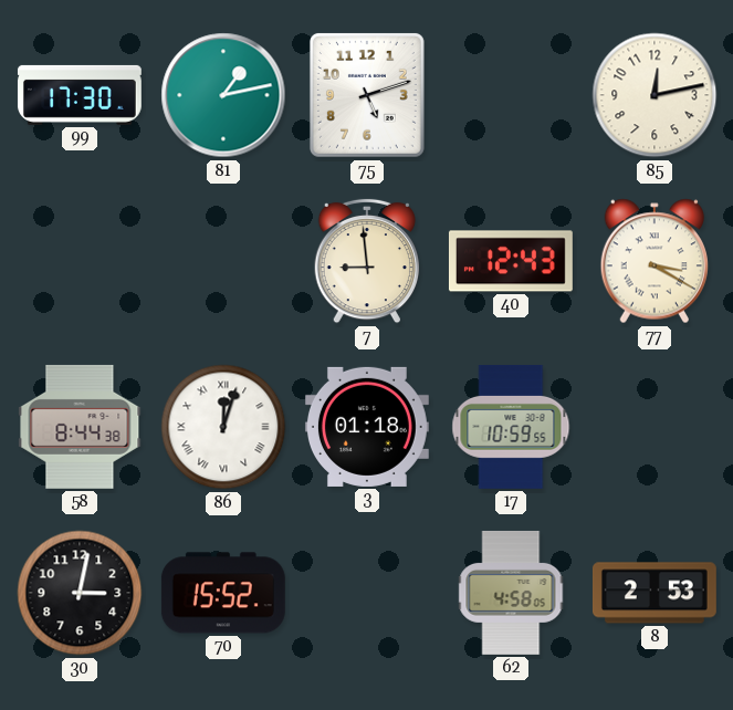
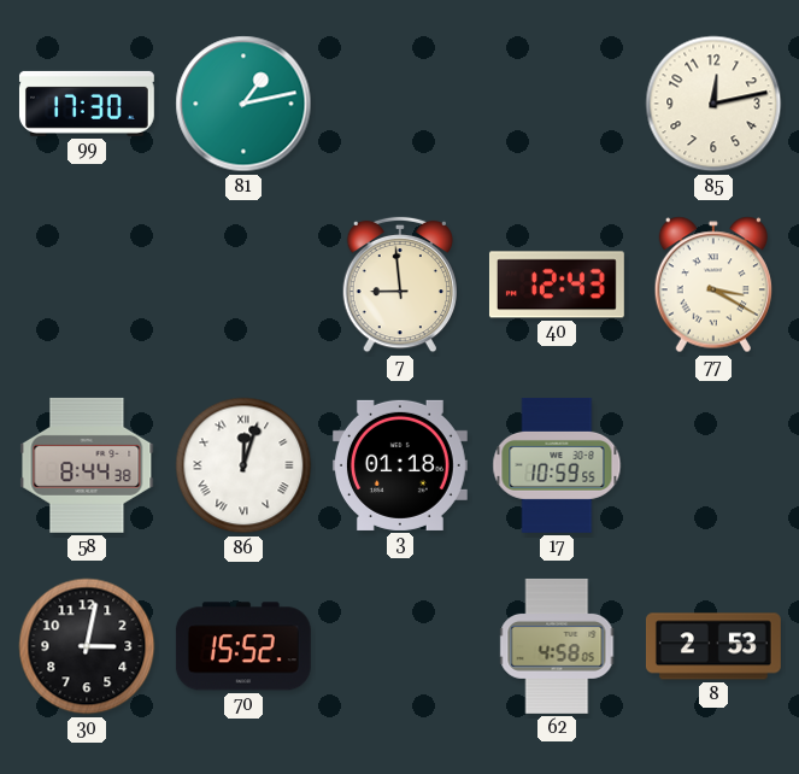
75: 5:12 -> none (367, 95)
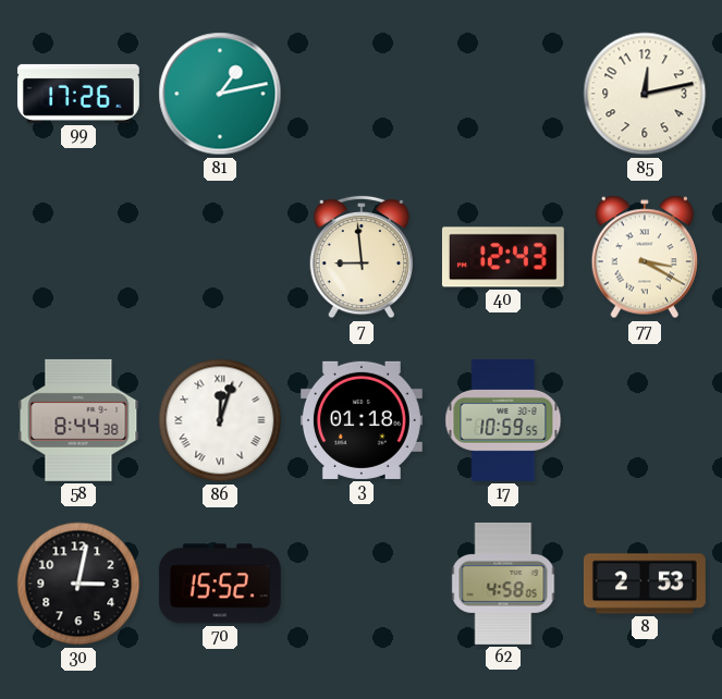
99: 17:30 -> 17:26 (78, 94)
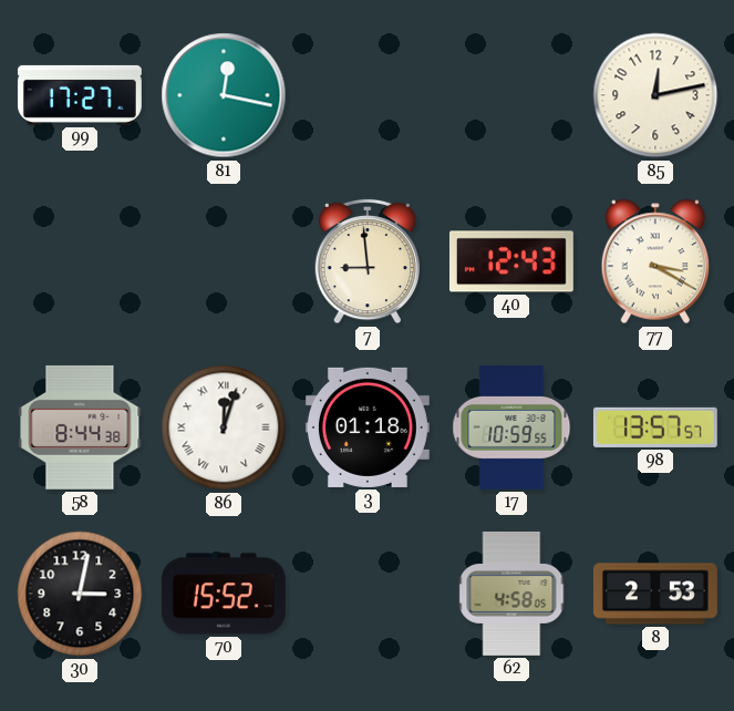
99: 17:26 -> 17:27 (80, 95)
81: 1:13 -> 12:17 (224, 95)
98: none -> 13:57 (655, 427)
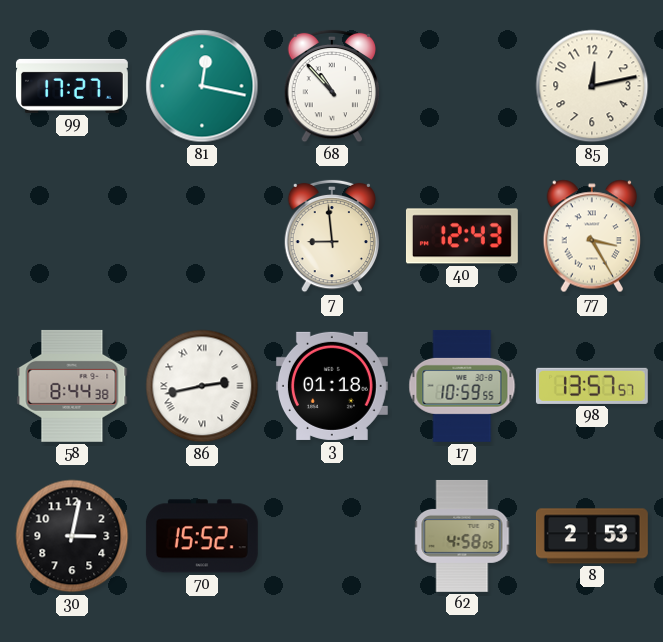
68: none -> 10:53 (331, 86)
77: 3:20 -> 3:25 (591, 236)
86: 12:03 -> 2:43 (202, 386)
